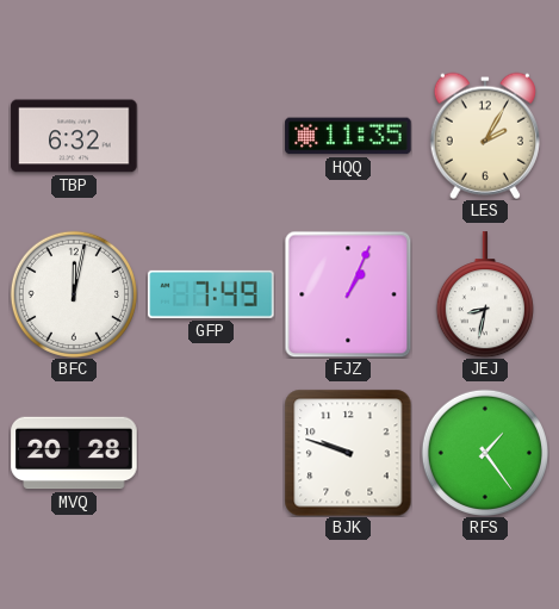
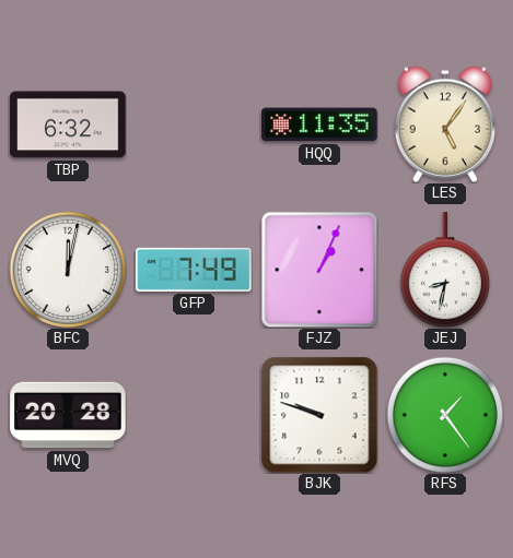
LES: 2:05 -> 5:06 (445, 124)
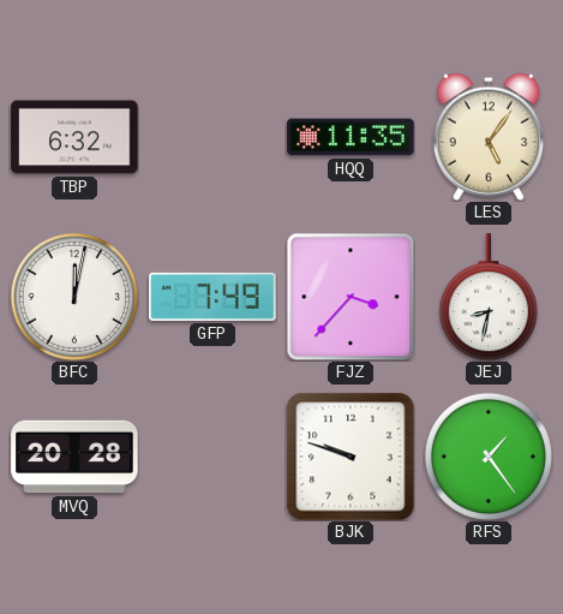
FJZ: 1:04 -> 3:37 (351, 297)
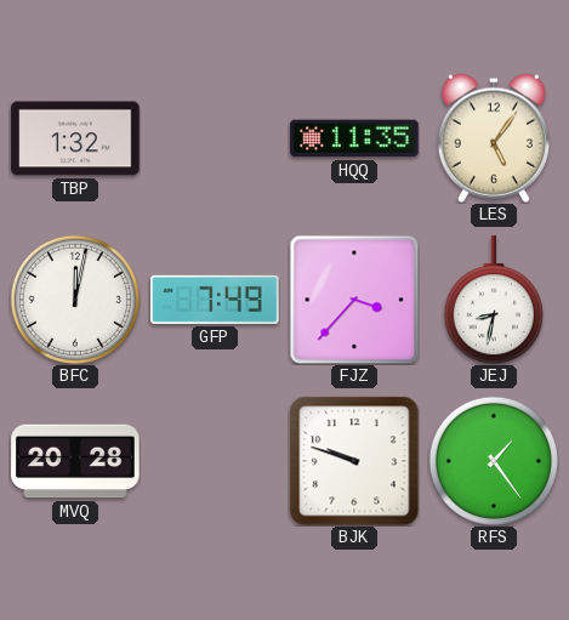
TBP: 6:32 -> 1:32 (75, 138)
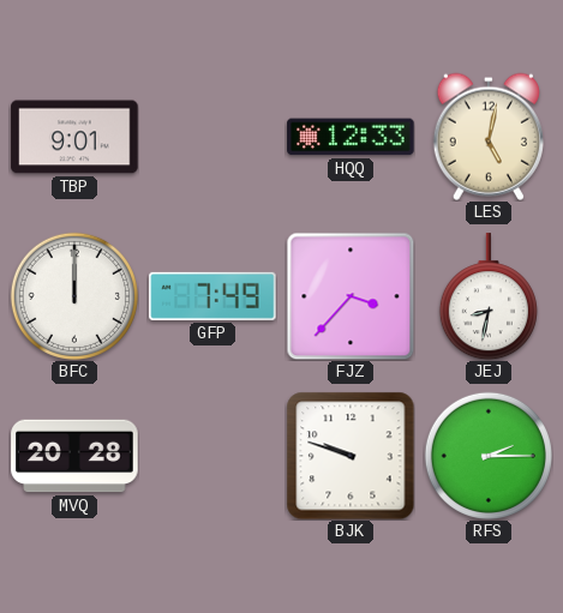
TBP: 1:32 -> 9:01 (74, 137)
HQQ: 11:35 -> 12:33 (351, 137)
LES: 5:06 -> 5:02 (489, 137)
BFC: 12:02 -> 12:00 (74, 296)
RFS: 1:24 -> 2:15 (489, 456)
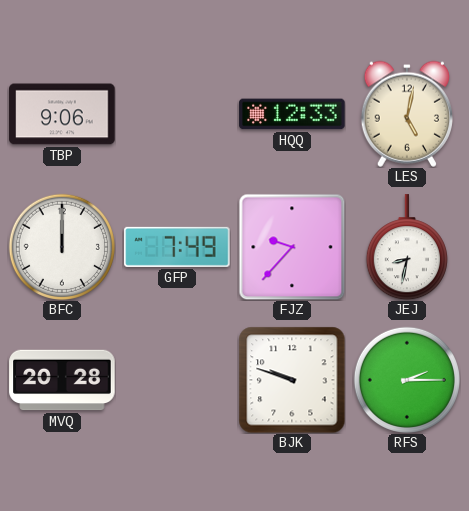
TBP: 9:01 -> 9:06 (62, 114)
FJZ: 3:37 -> 9:37 (292, 247)
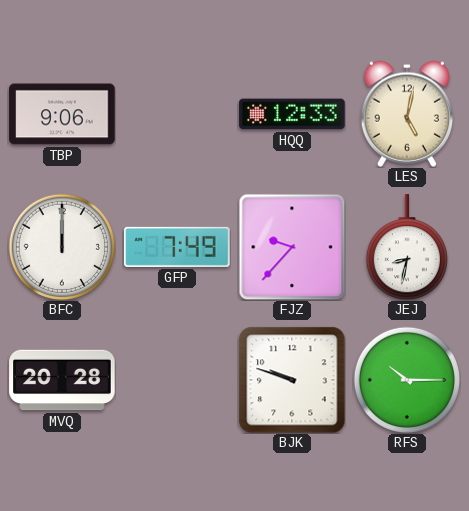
RFS: 2:15 -> 10:15 (407, 380)
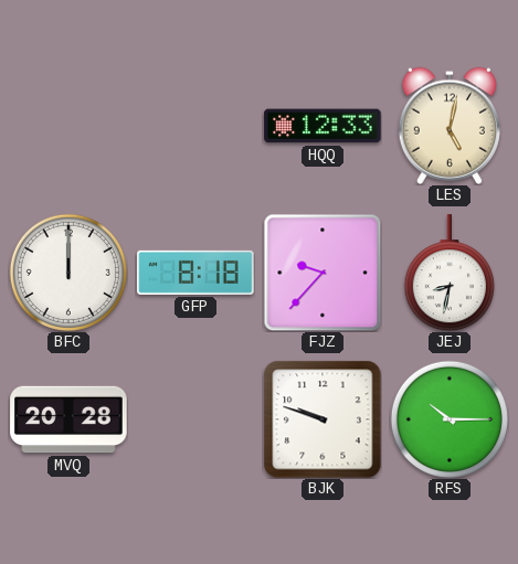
TBP: 9:06 -> none (62, 114)
GFP: 7:49 -> 8:18 (195, 273)
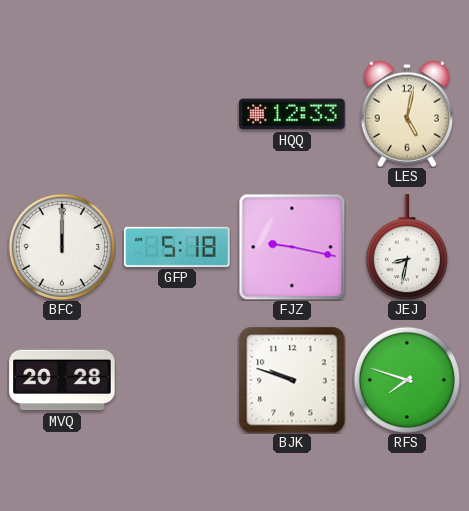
GFP: 8:18 -> 5:18 (177, 247)
FJZ: 9:37 -> 9:17 (292, 247)
RFS: 10:15 -> 7:48 (407, 380)
